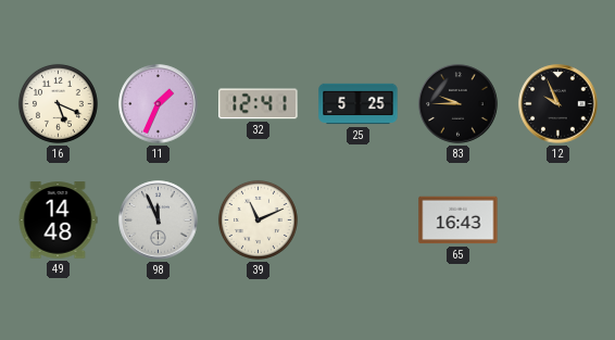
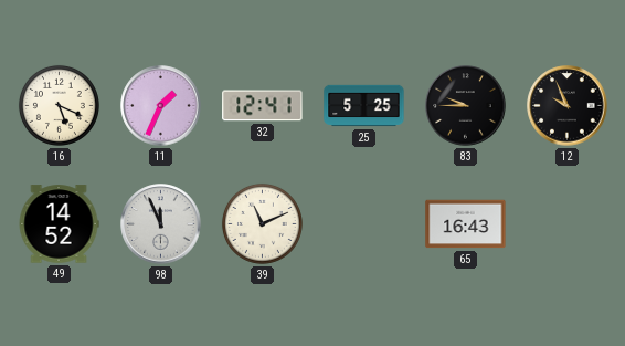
49: 14:48 -> 14:52 (59, 224)
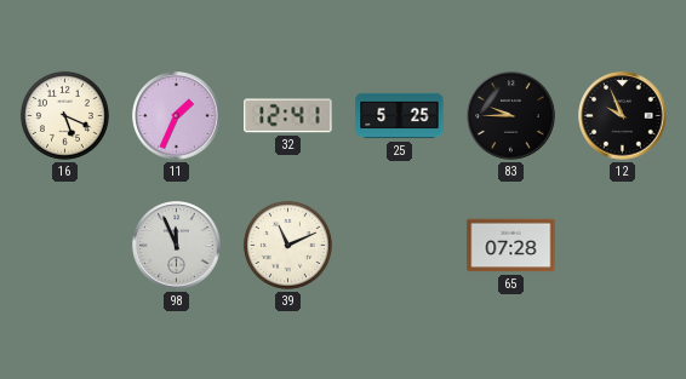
49: 14:52 -> none (59, 224)
65: 16:43 -> 07:28 (511, 246)
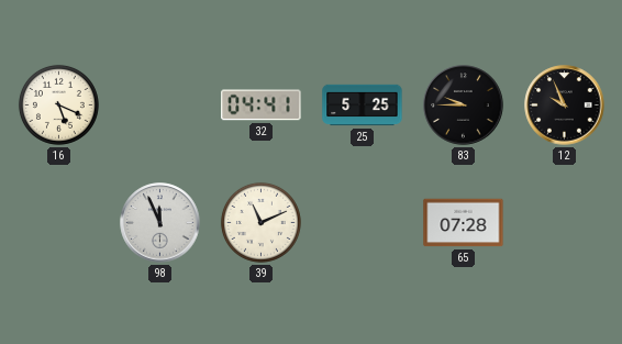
11: 1:34 -> none (177, 116)
32: 12:41 -> 04:41 (262, 106)
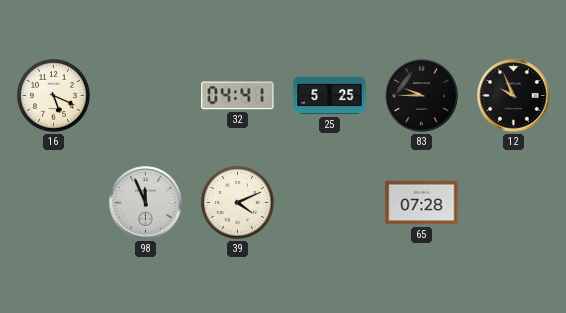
39: 11:11 -> 4:11 (237, 202)
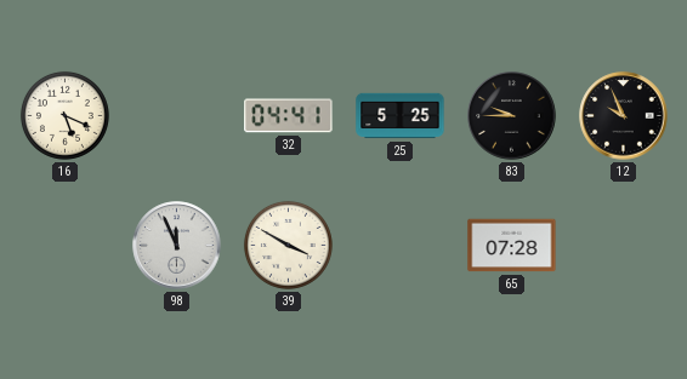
39: 4:11 -> 3:50 (288, 245)
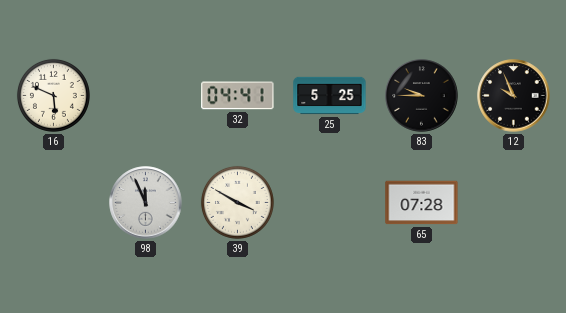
16: 5:19 -> 5:49 (53, 95)
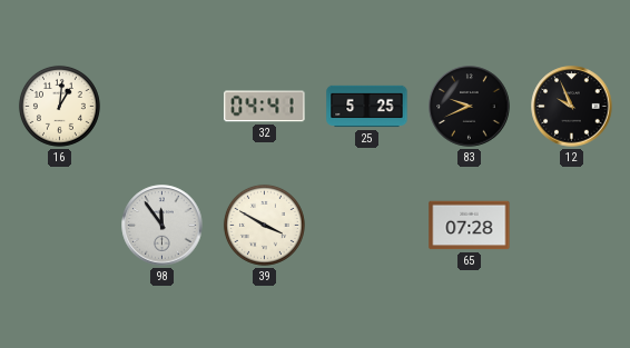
16: 5:49 -> 1:01 (59, 106)
83: 9:45 -> 9:41 (470, 107)
98: 11:56 -> 11:54 (163, 226)
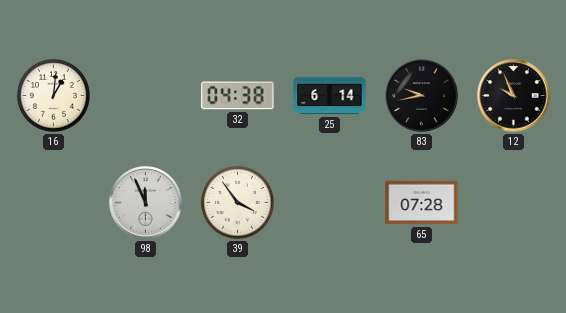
32: 04:41 -> 04:38 (238, 96)
25: 5:25 -> 6:14 (330, 96)
83: 9:41 -> 9:43 (422, 96)
98: 11:54 -> 11:56 (146, 203)
39: 3:50 -> 3:54 (237, 202)
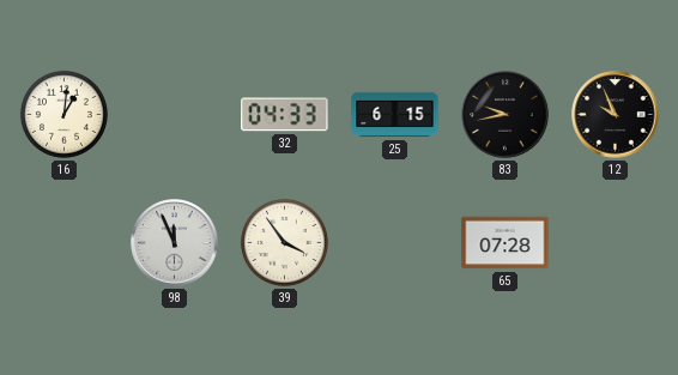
32: 04:38 -> 04:33 (285, 115)
25: 6:14 -> 6:15 (395, 115)
